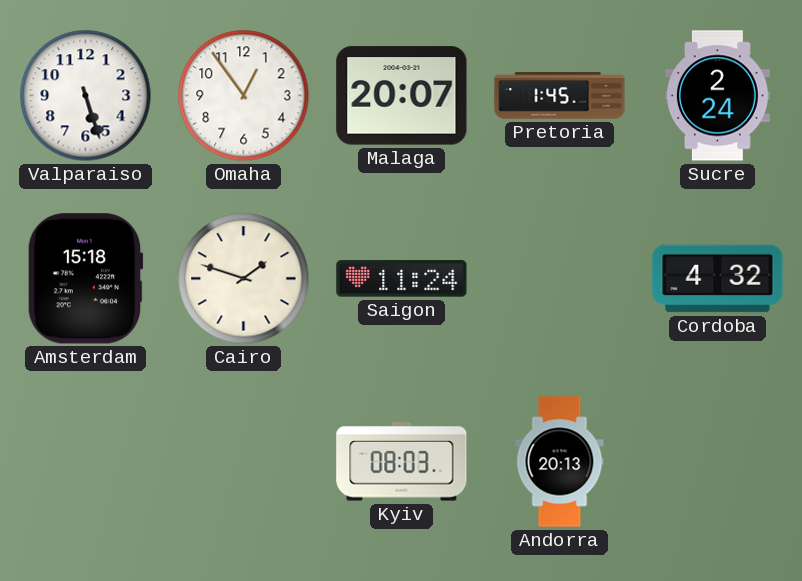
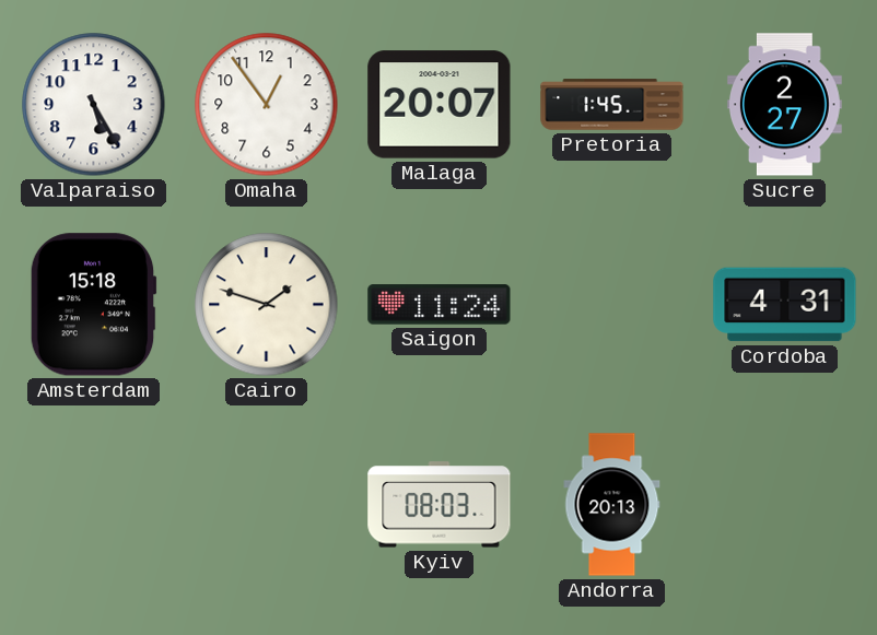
Valparaiso: 5:27 -> 5:25 (94, 105)
Sucre: 2:24 -> 2:27 (784, 105)
Cordoba: 4:32 -> 4:31 (785, 305)
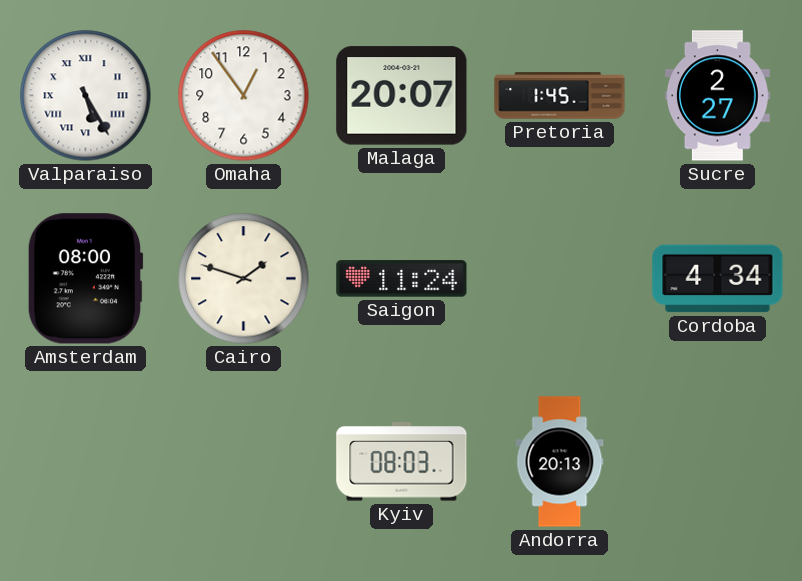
Valparaiso numerals: Arabic -> Roman (86, 96)
Amsterdam: 15:18 -> 08:00 (85, 279)
Cordoba: 4:31 -> 4:34 (718, 279)
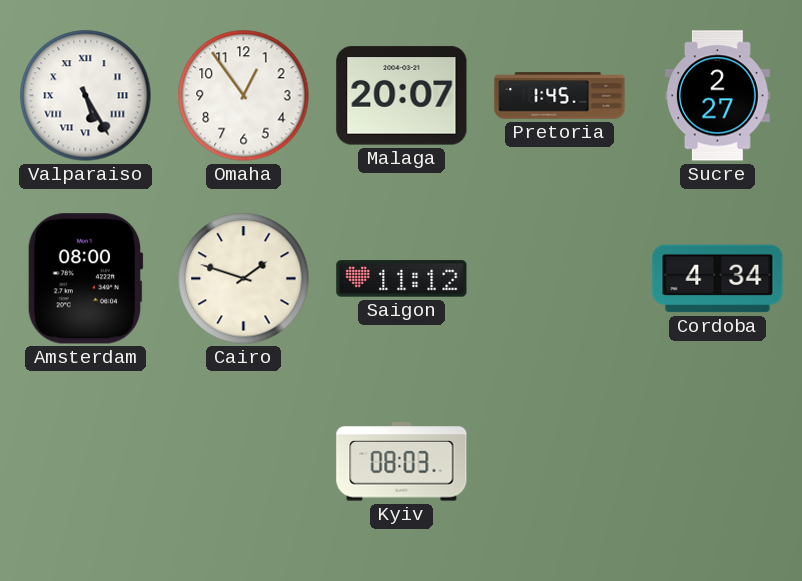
Saigon: 11:24 -> 11:12 (402, 279)
Andorra: 20:13 -> none (560, 462)
